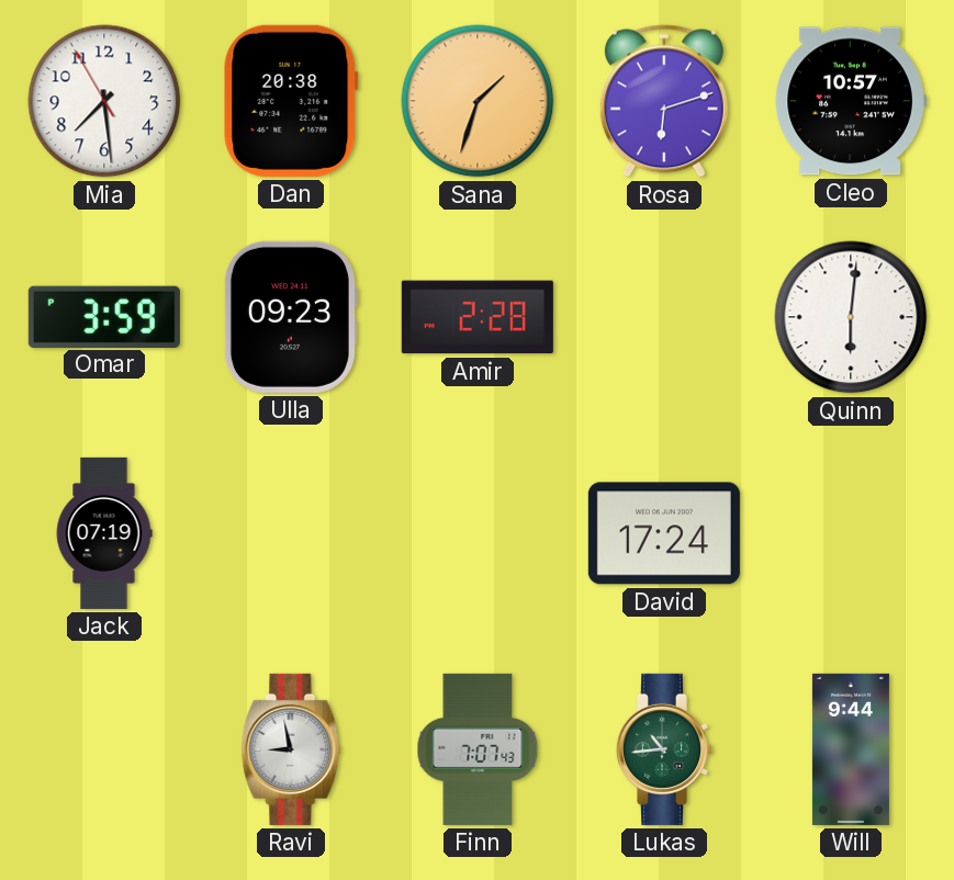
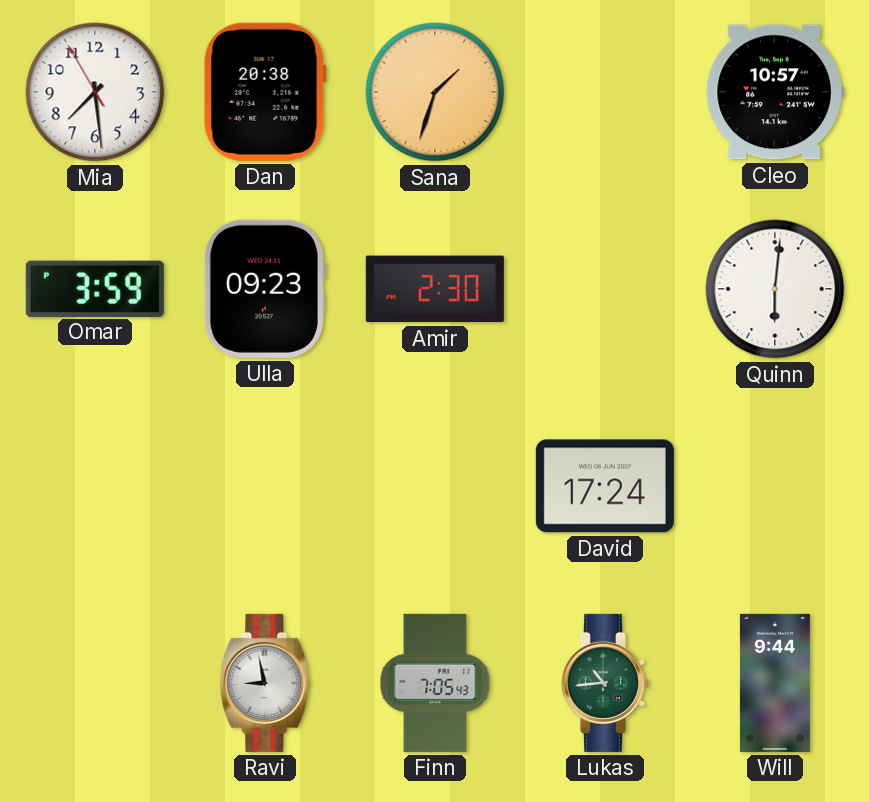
Rosa: 6:12 -> none (664, 101)
Amir: 2:28 -> 2:30 (435, 289)
Jack: 07:19 -> none (104, 533)
Finn: 7:07 -> 7:05 (435, 683)
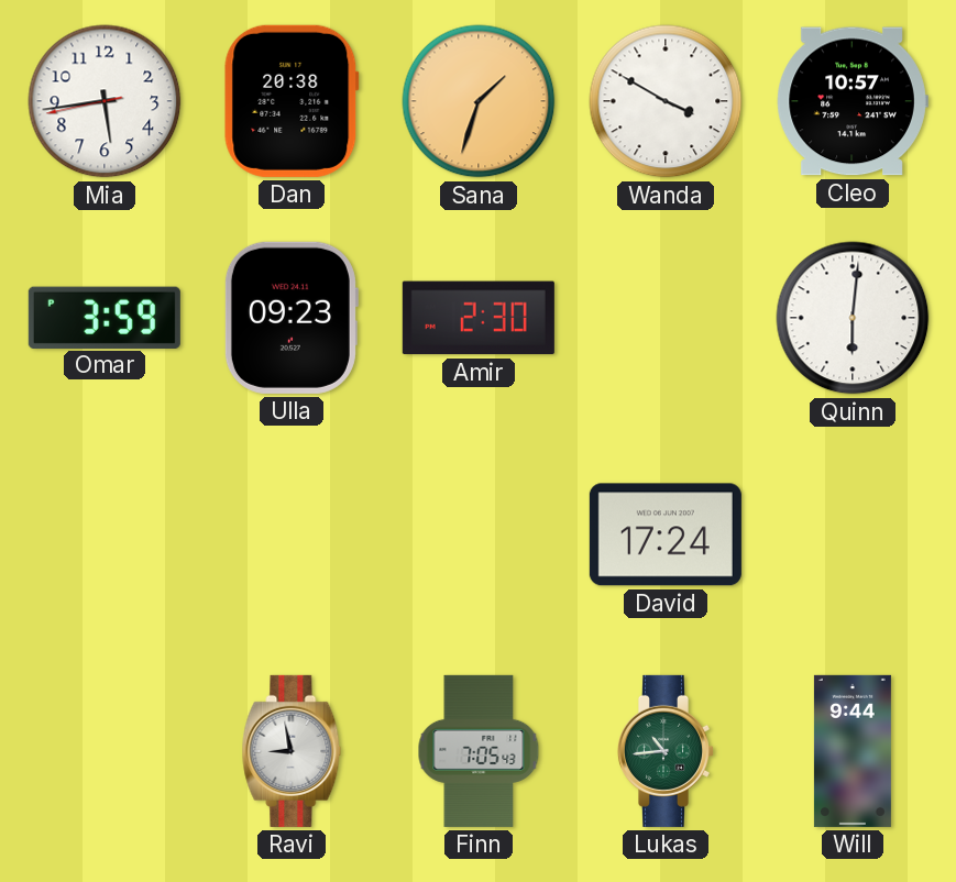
Mia: 7:28 -> 5:43 (105, 101)
Wanda: none -> 3:50 (666, 101)
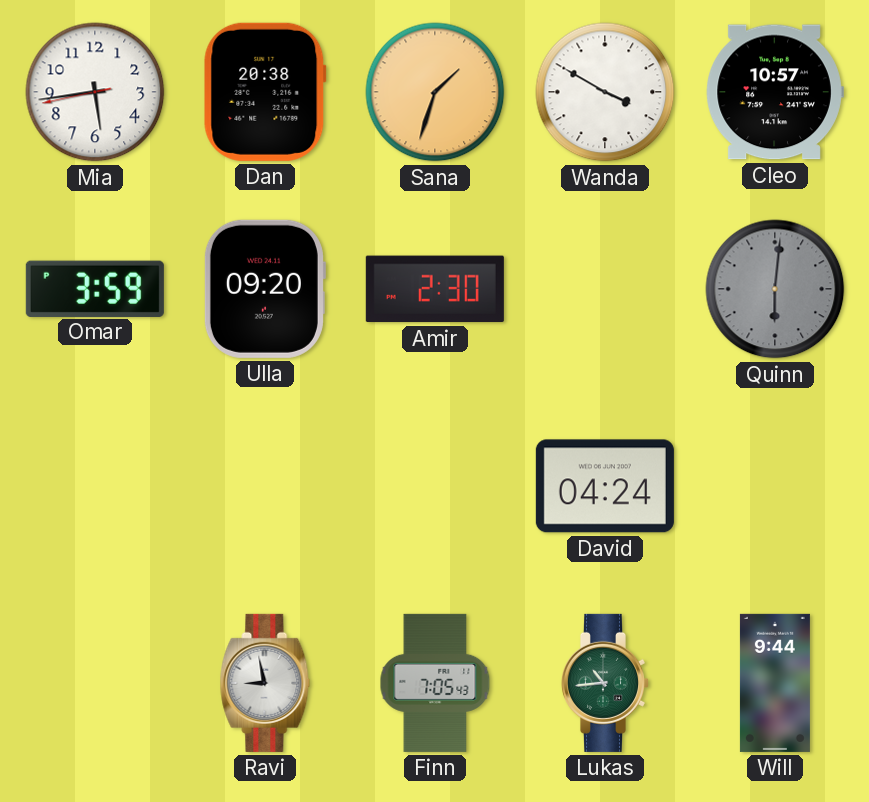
Ulla: 09:23 -> 09:20 (264, 289)
Quinn dial: white -> grey (775, 289)
David: 17:24 -> 04:24 (605, 486)
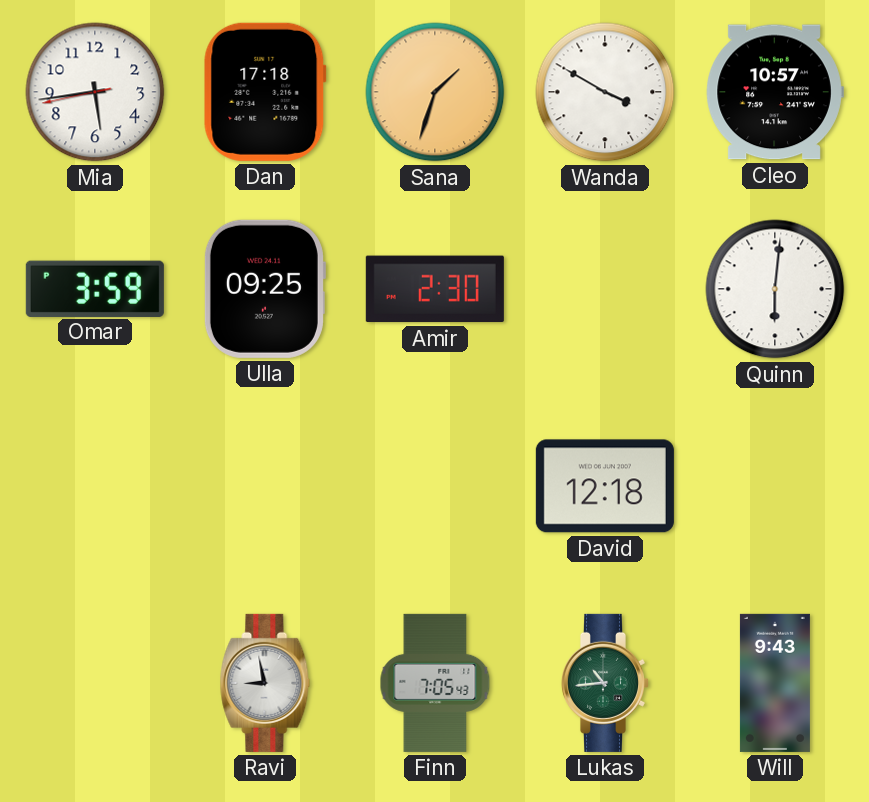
Dan: 20:38 -> 17:18 (265, 92)
Ulla: 09:20 -> 09:25 (264, 289)
Quinn dial: grey -> white (775, 289)
David: 04:24 -> 12:18 (605, 486)
Will: 9:44 -> 9:43 (775, 683)
